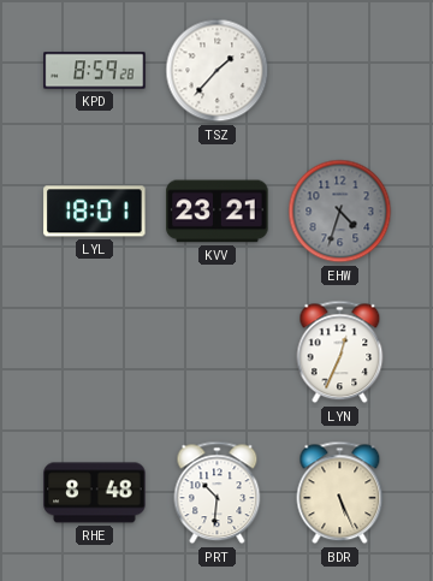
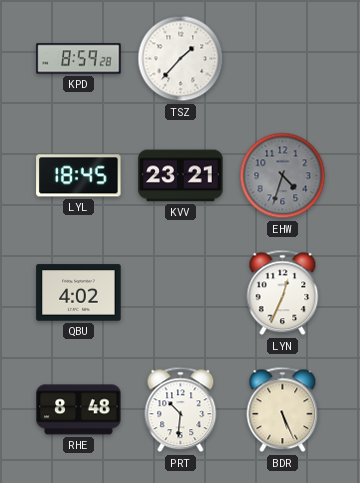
LYL: 18:01 -> 18:45 (79, 176)
QBU: none -> 4:02 (79, 293)
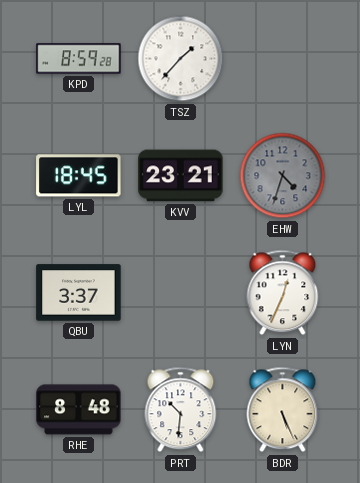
QBU: 4:02 -> 3:37 (79, 293)
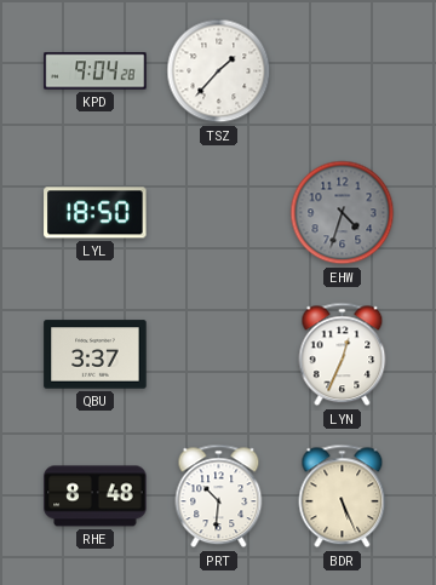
KPD: 8:59 -> 9:04 (96, 71)
LYL: 18:45 -> 18:50 (96, 213)
KVV: 23:21 -> none (181, 176)
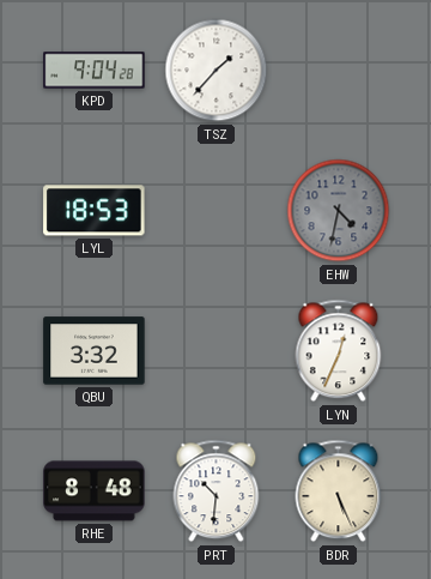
LYL: 18:50 -> 18:53 (95, 211)
EHW: 4:33 -> 4:32 (339, 211)
QBU: 3:37 -> 3:32 (95, 351)
